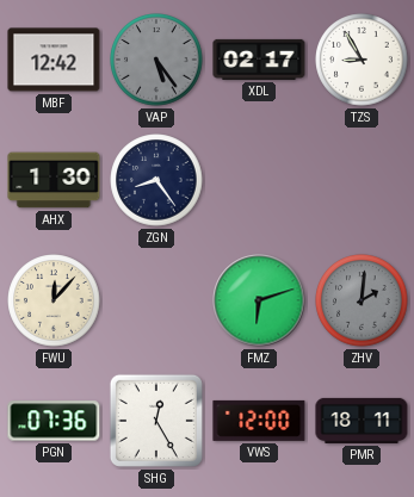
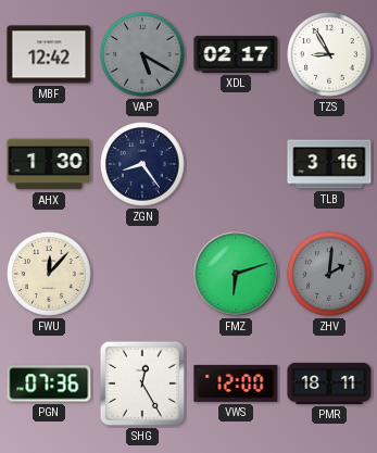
VAP: 5:24 -> 5:20 (142, 54)
TLB: none -> 3:16 (329, 164)
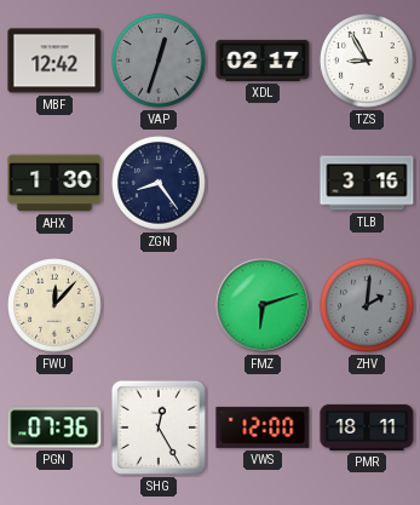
VAP: 5:20 -> 12:33 (159, 61)
